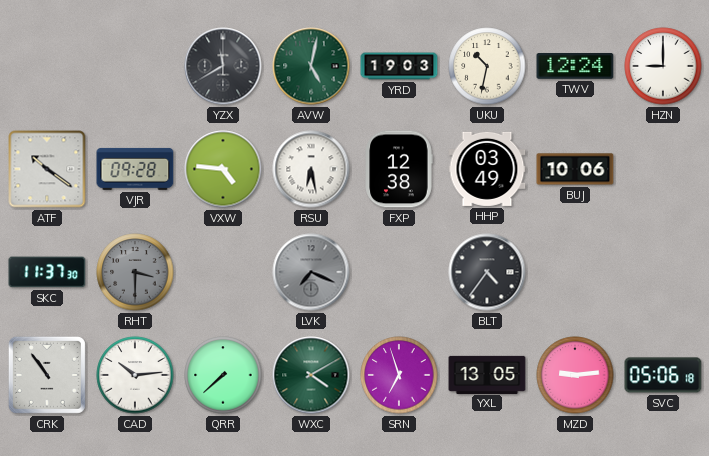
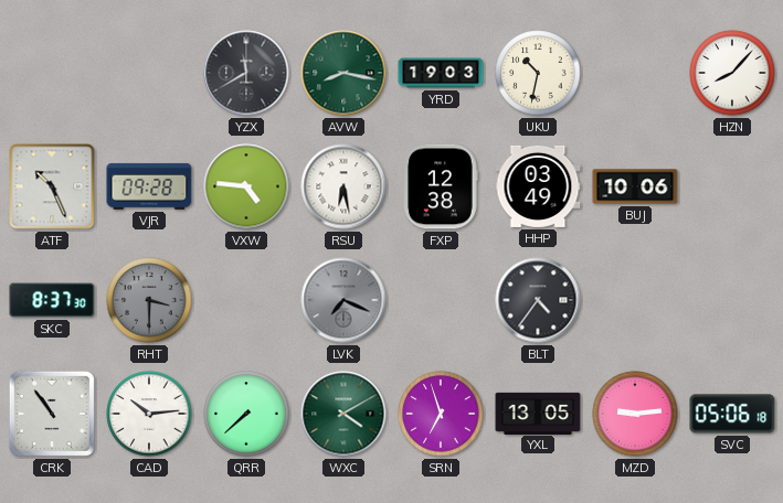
AVW: 5:02 -> 8:17 (343, 73)
TWV: 12:24 -> none (575, 67)
HZN: 9:00 -> 8:07 (732, 73)
ATF: 10:21 -> 10:26 (52, 186)
SKC: 11:37 -> 8:37 (52, 300)
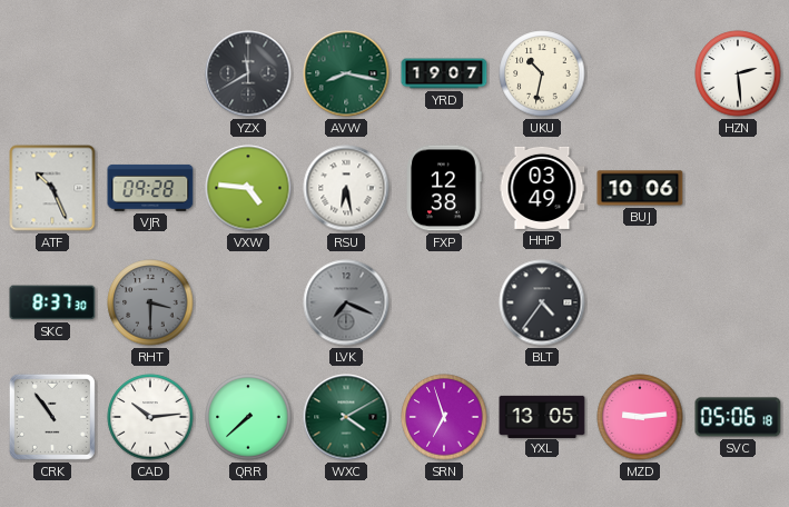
YRD: 19:03 -> 19:07 (444, 73)
HZN: 8:07 -> 2:29 (738, 73)
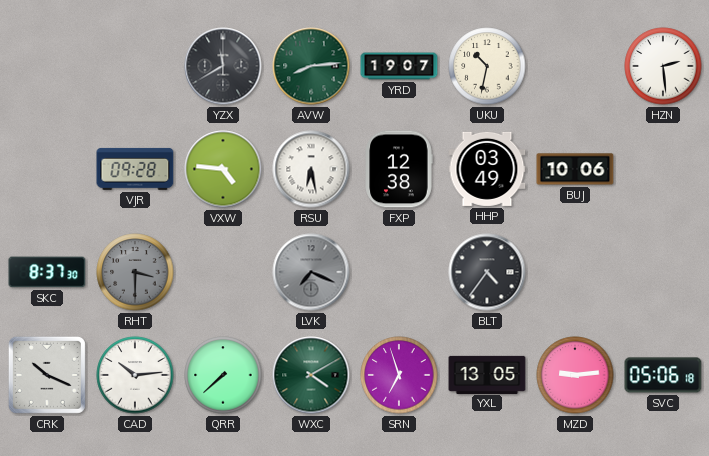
AVW: 8:17 -> 8:14 (311, 66)
ATF: 10:26 -> none (52, 188)
CRK: 10:54 -> 10:19 (47, 375)
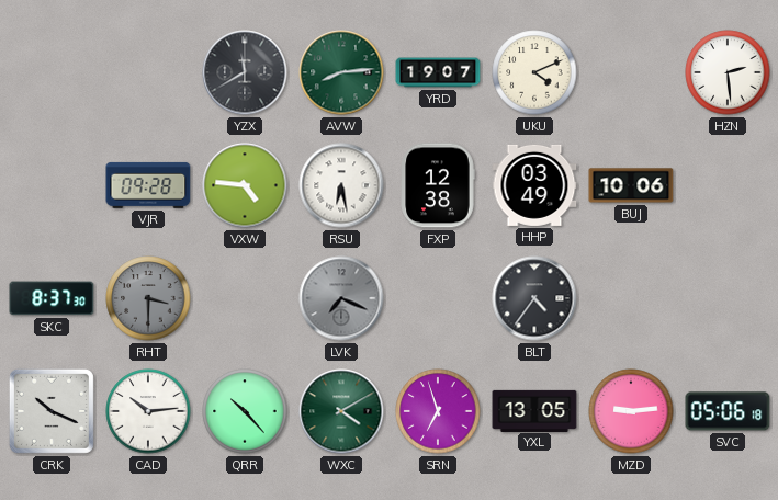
UKU: 10:32 -> 4:11 (534, 72)
QRR: 7:38 -> 10:23 (245, 411)
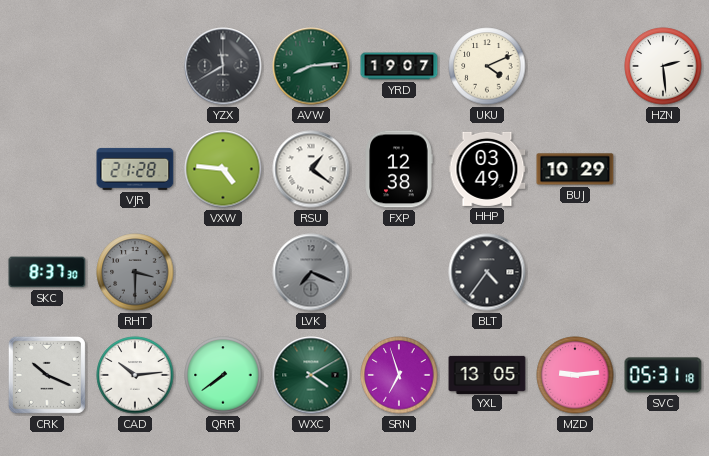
VJR: 09:28 -> 21:28 (135, 169)
RSU: 6:28 -> 1:21 (311, 169)
BUJ: 10:06 -> 10:29 (575, 169)
QRR: 10:23 -> 7:39 (223, 375)
SVC: 05:06 -> 05:31 (663, 375)
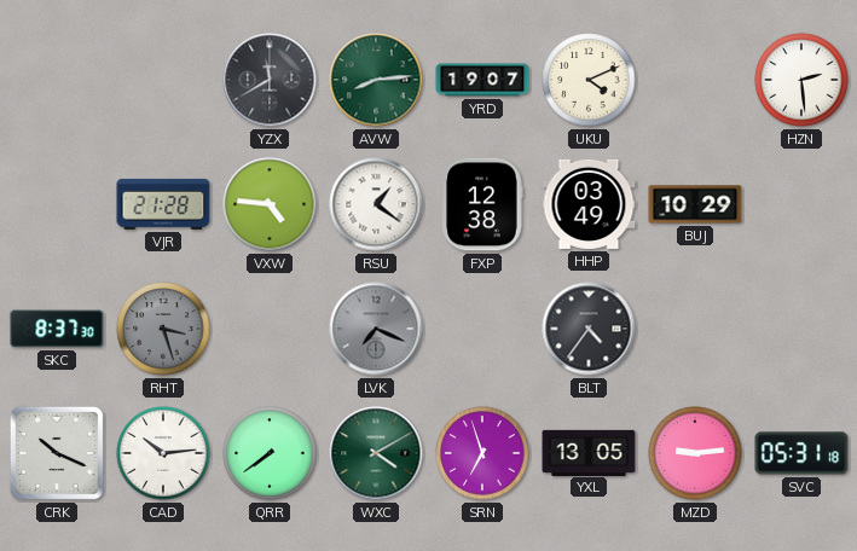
RHT: 3:30 -> 3:27 (163, 329)
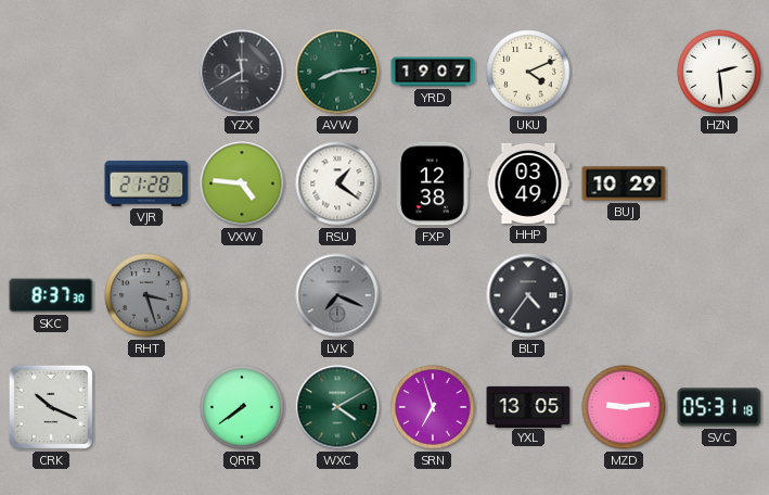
CAD: 10:14 -> none (163, 453)
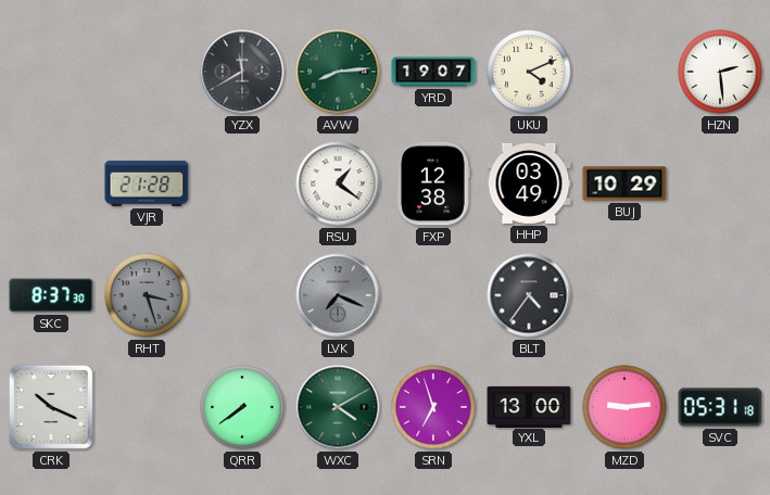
VXW: 4:46 -> none (242, 183)
YXL: 13:05 -> 13:00 (529, 406)
